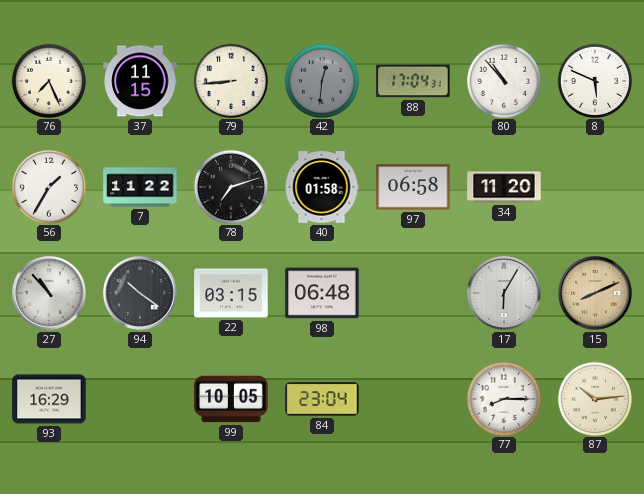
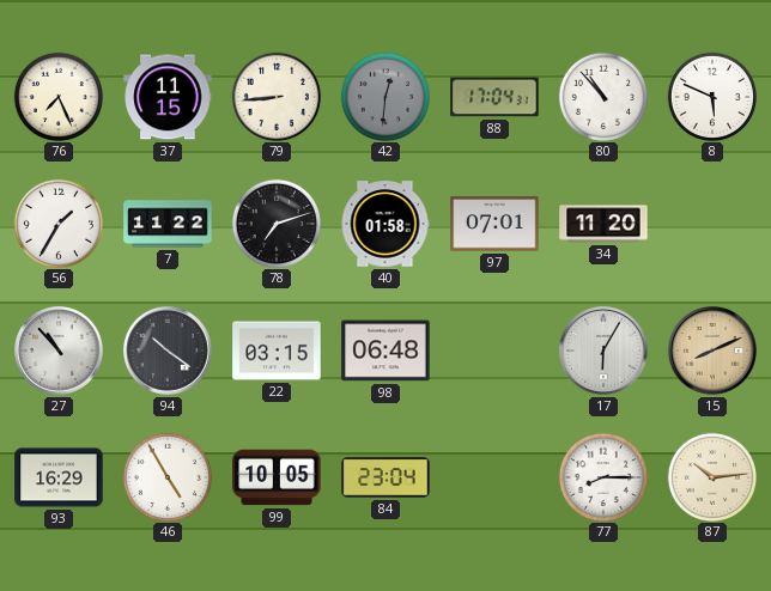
97: 06:58 -> 07:01 (494, 224)
46: none -> 4:55 (166, 476)
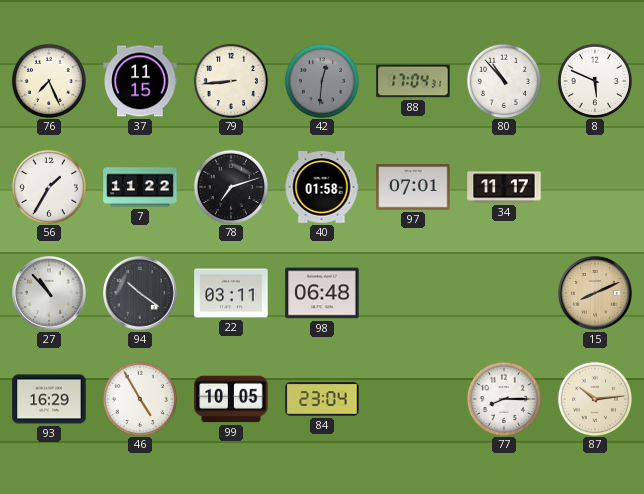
34: 11:20 -> 11:17 (504, 187)
22: 03:15 -> 03:11 (231, 293)
17: 6:05 -> none (605, 352)
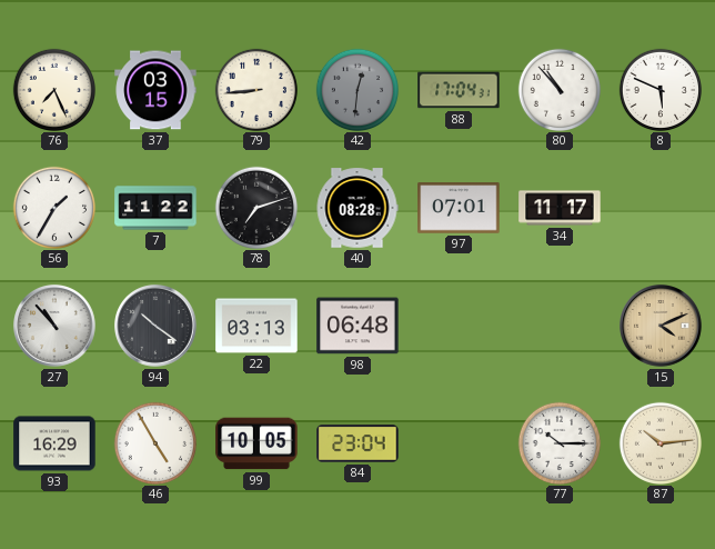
37: 11:15 -> 03:15 (155, 90)
40: 01:58 -> 08:28 (357, 208)
22: 03:11 -> 03:13 (256, 326)
15: 8:11 -> 4:11 (662, 327)
77: 8:15 -> 10:15 (558, 442)
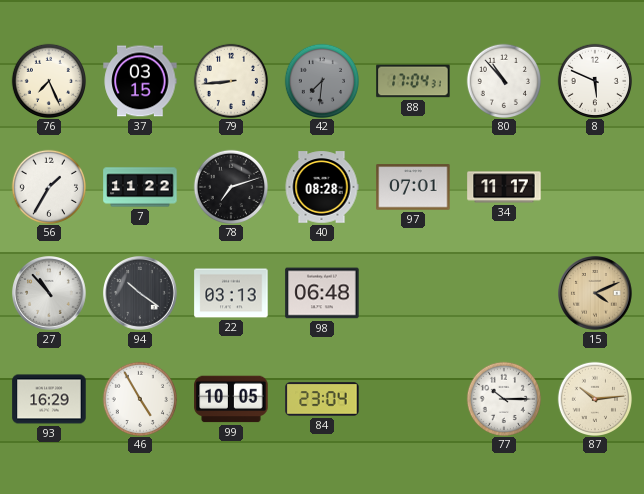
42: 12:31 -> 7:31 (321, 80)
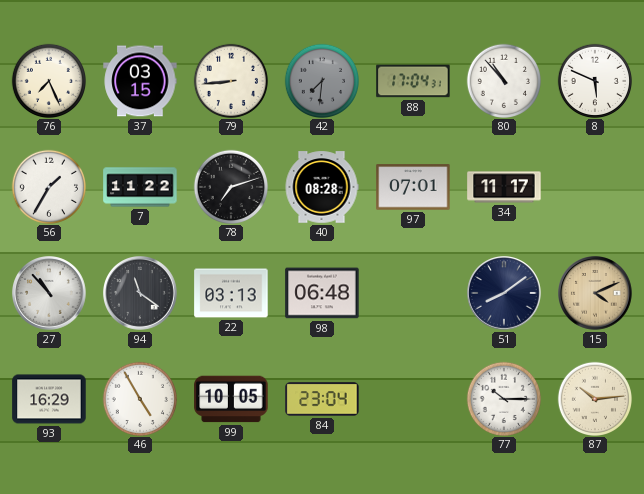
94: 10:21 -> 11:21 (141, 294)
51: none -> 8:09 (505, 294)
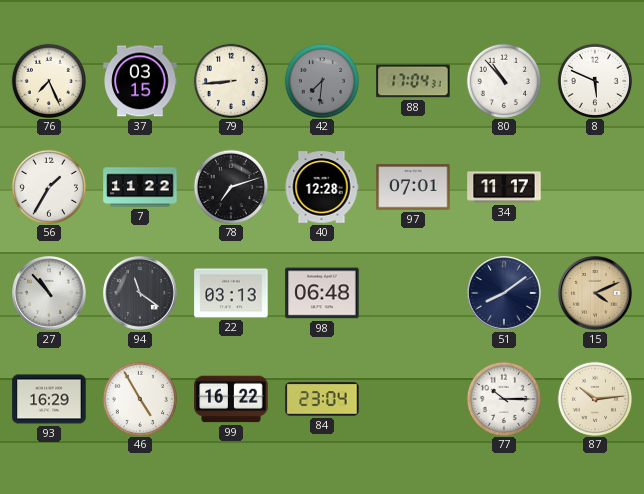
40: 08:28 -> 12:28 (322, 187)
99: 10:05 -> 16:22 (231, 399)
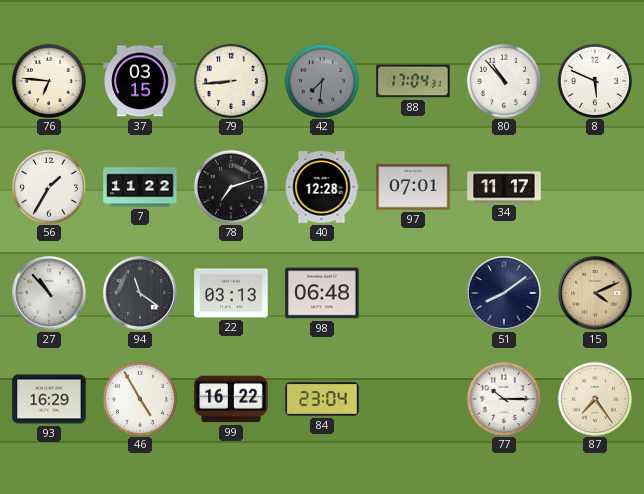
76: 7:26 -> 6:46 (48, 80)
87: 10:14 -> 7:24 (594, 398)
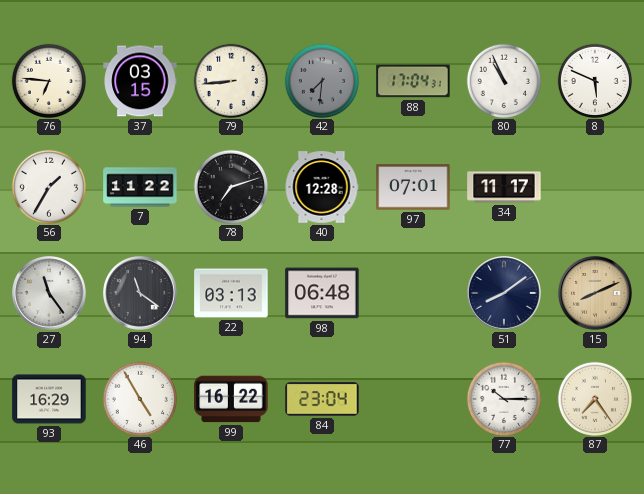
80: 10:53 -> 10:56 (503, 80)
27: 10:53 -> 11:24 (50, 294)
15: 4:11 -> 8:11 (596, 294)
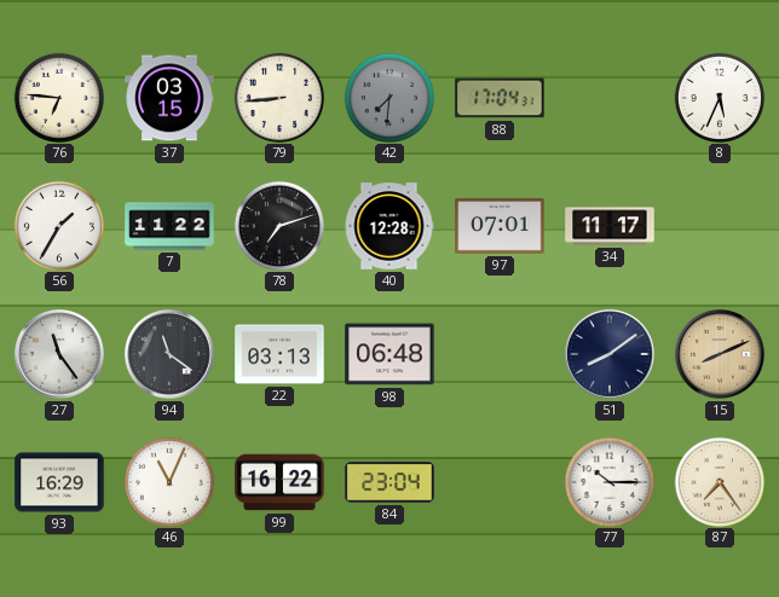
80: 10:56 -> none (503, 80)
8: 5:49 -> 5:34 (719, 97)
46: 4:55 -> 11:04 (168, 481)
